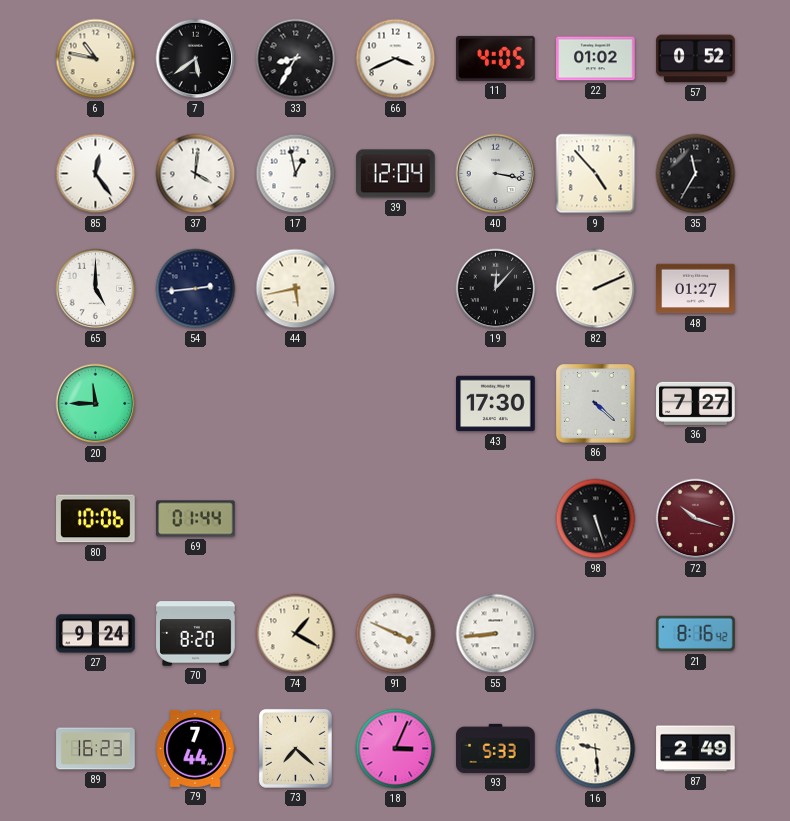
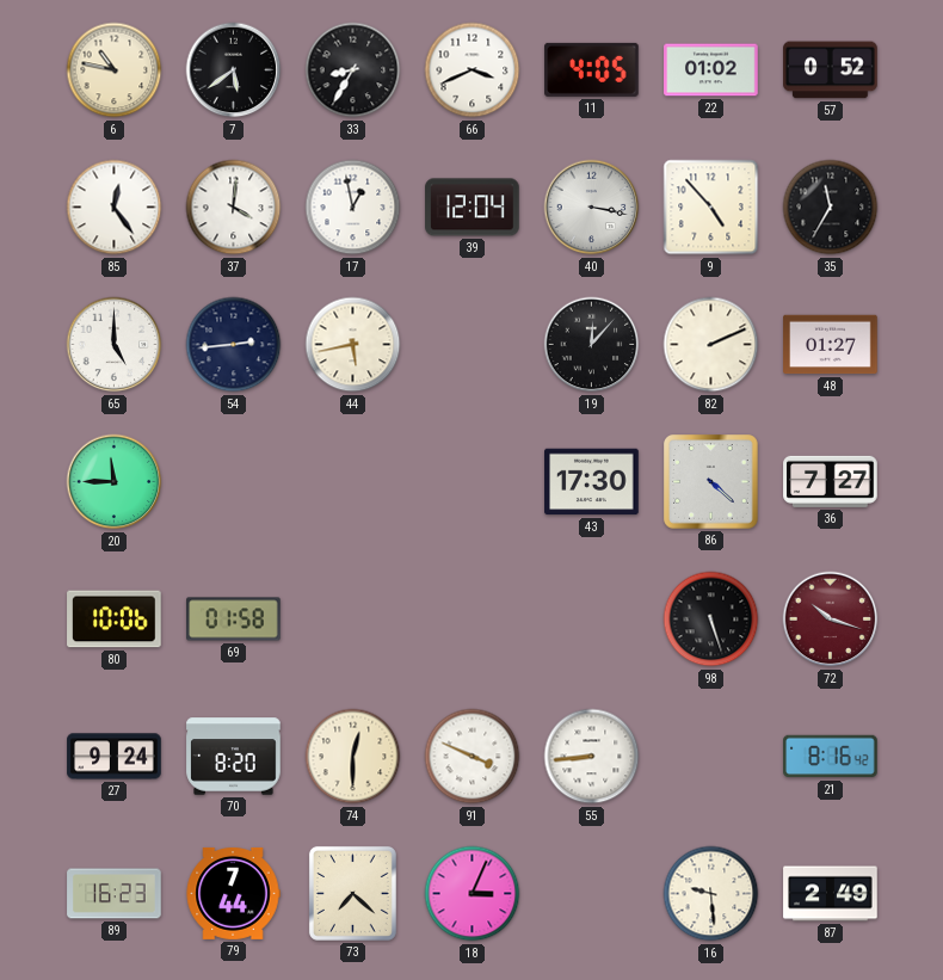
69: 01:44 -> 01:58 (234, 620)
74: 1:20 -> 12:30 (353, 757)
93: 5:33 -> none (496, 748)
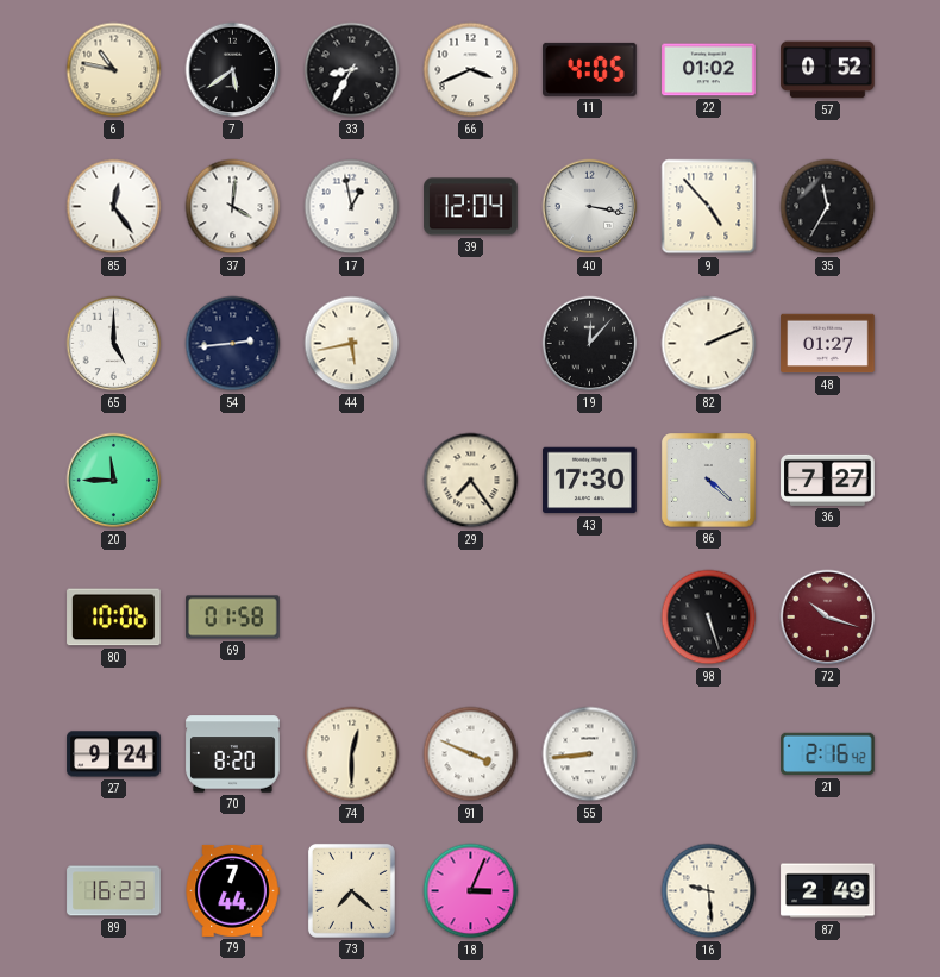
29: none -> 7:24 (471, 481)
21: 8:16 -> 2:16 (828, 754)
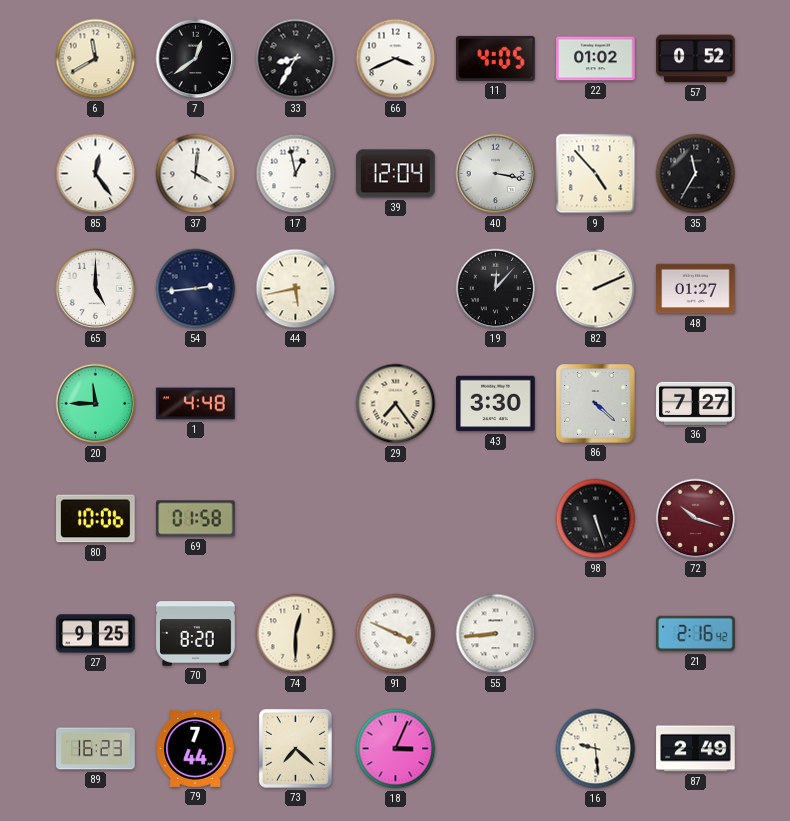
6: 10:47 -> 11:40 (96, 59)
7: 5:39 -> 12:39 (196, 59)
1: none -> 4:48 (196, 404)
43: 17:30 -> 3:30 (496, 404)
27: 9:24 -> 9:25 (96, 634)
